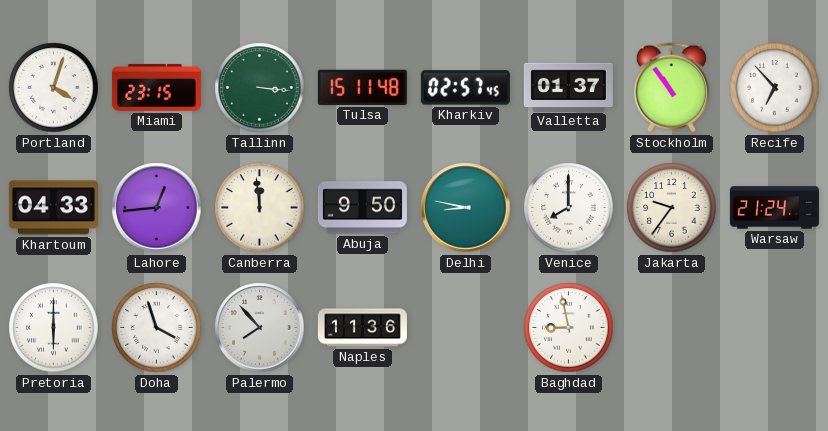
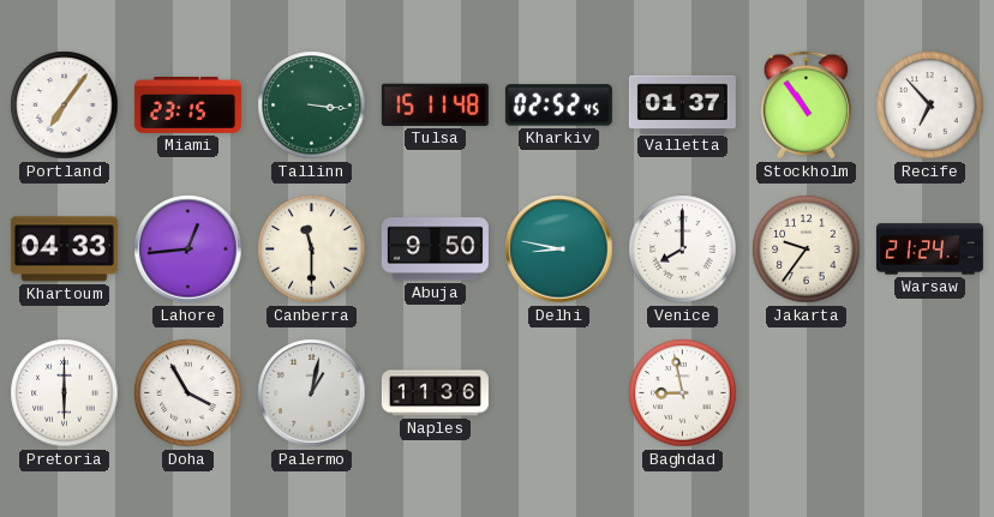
Portland: 4:03 -> 7:06 (65, 106)
Kharkiv: 02:57 -> 02:52 (558, 106)
Canberra: 11:59 -> 11:30 (312, 250)
Doha: 3:57 -> 3:55 (188, 393)
Palermo: 7:53 -> 1:02 (312, 393)
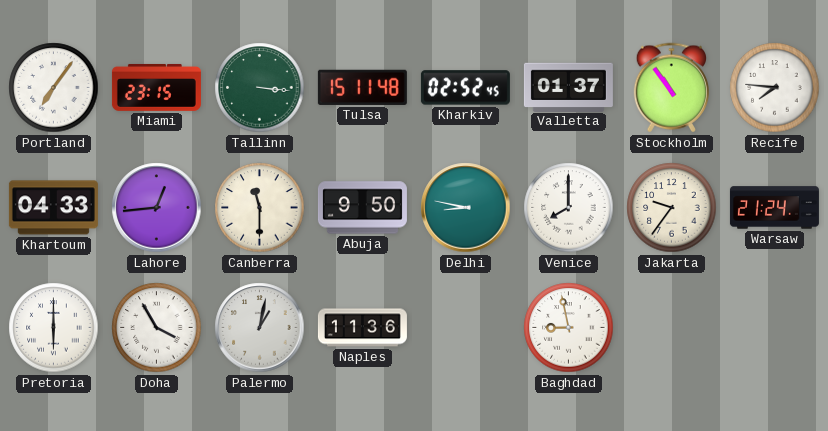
Recife: 6:53 -> 7:46 (775, 88)
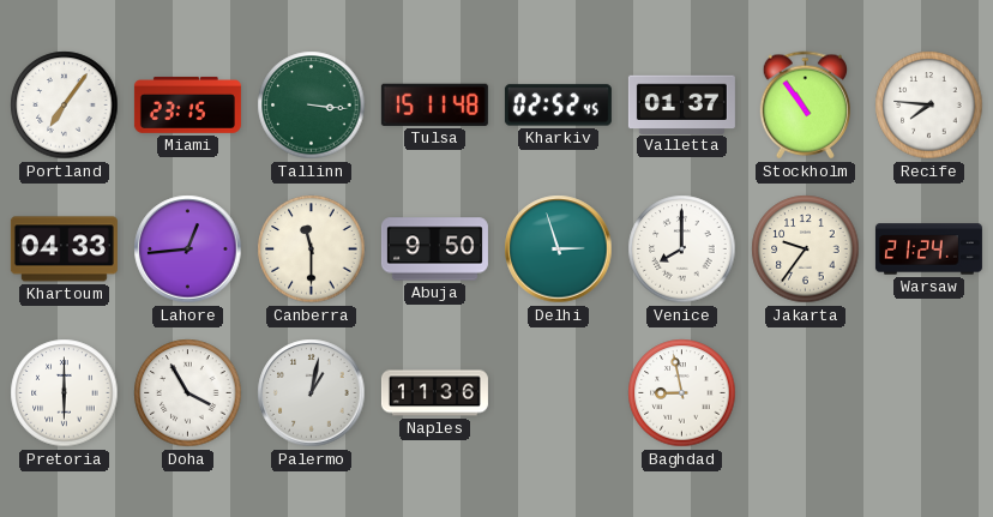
Delhi: 8:47 -> 2:57 (559, 250)
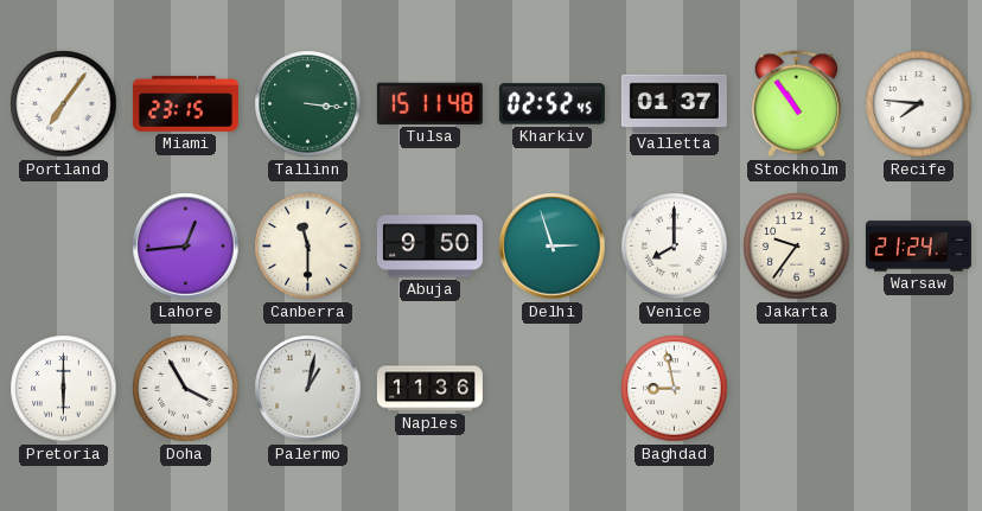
Khartoum: 04:33 -> none (64, 250)
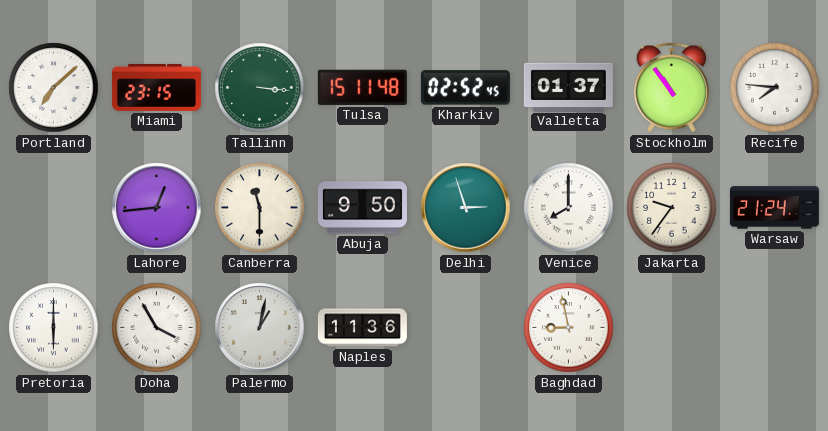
Portland: 7:06 -> 7:08 (54, 88)
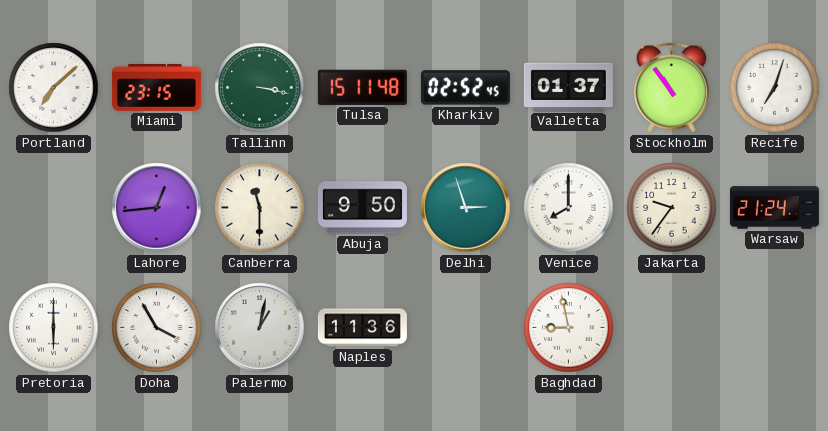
Tallinn: 3:16 -> 3:17 (260, 88)
Recife: 7:46 -> 7:03 (775, 88)
